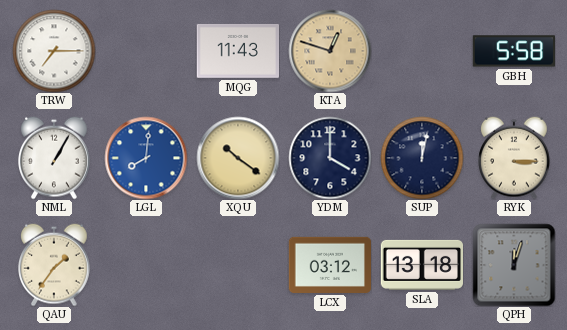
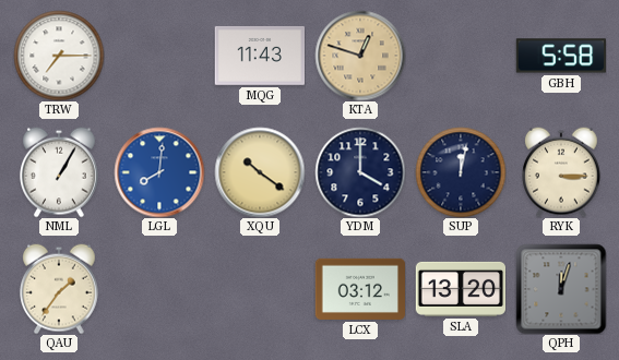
SLA: 13:18 -> 13:20 (460, 289)
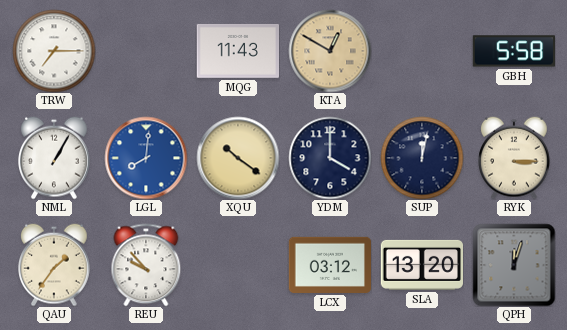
KTA: 12:48 -> 12:50 (330, 51)
REU: none -> 9:53 (146, 265)
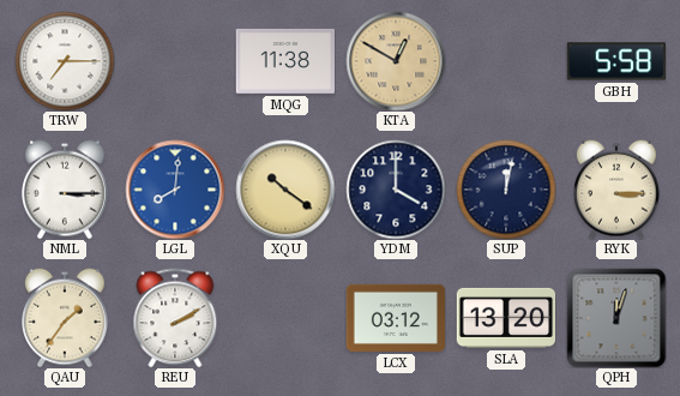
MQG: 11:43 -> 11:38 (284, 61)
NML: 1:05 -> 3:15 (65, 190)
REU: 9:53 -> 2:10 (175, 318)
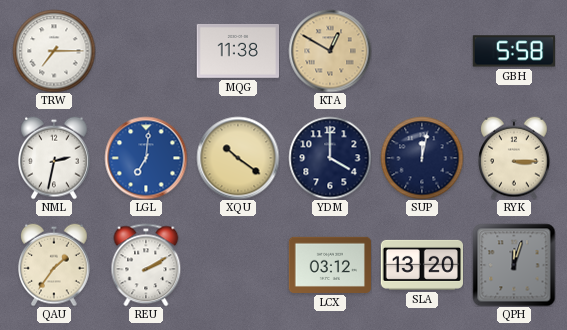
NML: 3:15 -> 2:32 (54, 158)
LGL: 8:01 -> 7:01 (146, 158)
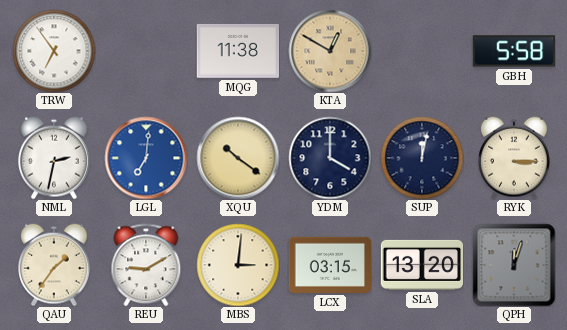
TRW: 7:15 -> 6:54 (54, 51)
REU: 2:10 -> 9:10 (146, 265)
MBS: none -> 3:01 (238, 265)
LCX: 03:12 -> 03:15 (329, 265)
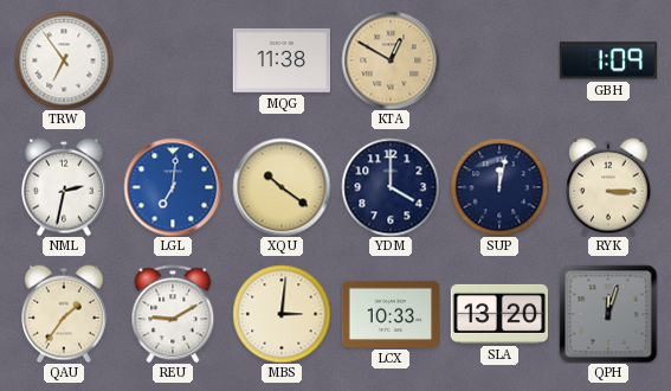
GBH: 5:58 -> 1:09 (607, 60)
LCX: 03:15 -> 10:33 (389, 314)
